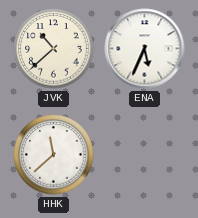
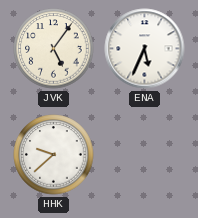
JVK: 10:38 -> 5:06 (54, 49)
HHK: 11:38 -> 9:38 (54, 155)
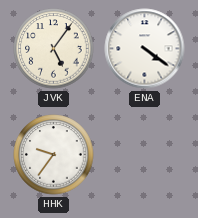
ENA: 5:34 -> 4:21 (145, 49)
HHK: 9:38 -> 9:36 (54, 155)
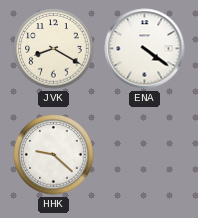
JVK: 5:06 -> 8:20 (54, 49)
HHK: 9:36 -> 9:22 (54, 155)
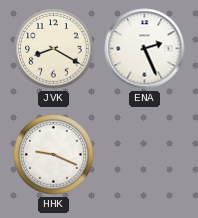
ENA: 4:21 -> 2:26 (145, 49)
HHK: 9:22 -> 9:19 (54, 155)
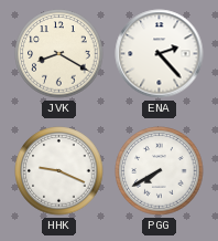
ENA: 2:26 -> 2:23 (160, 54)
PGG: none -> 7:40 (160, 171)
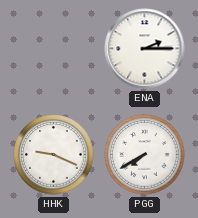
JVK: 8:20 -> none (59, 54)
ENA: 2:23 -> 2:15 (145, 49)
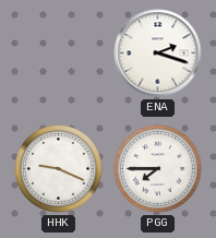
ENA: 2:15 -> 2:18 (158, 53)
PGG: 7:40 -> 7:45 (158, 169)
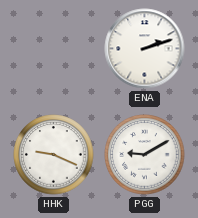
ENA: 2:18 -> 2:12 (145, 49)
PGG: 7:45 -> 9:10 (145, 155)
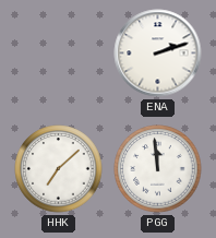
HHK: 9:19 -> 7:08 (59, 169)
PGG: 9:10 -> 11:59 (158, 169)
